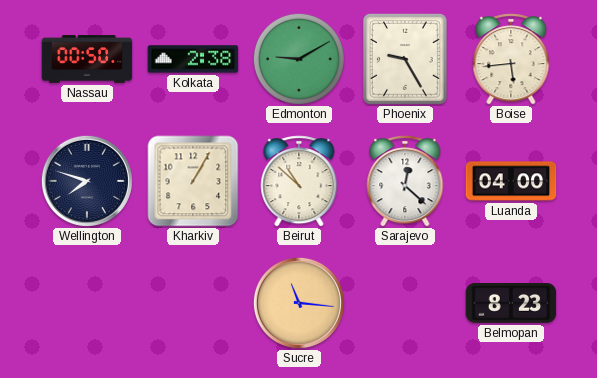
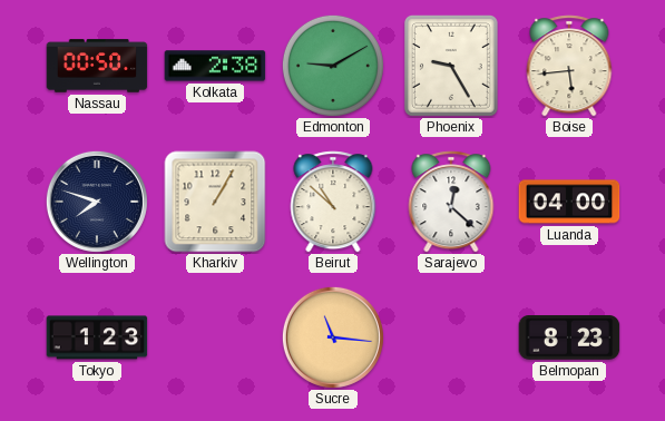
Tokyo: none -> 1:23 (97, 337)
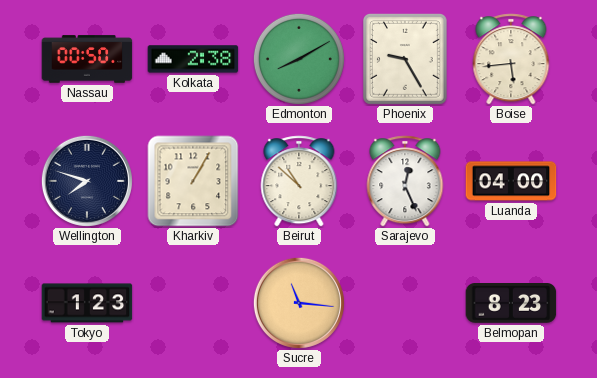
Edmonton: 9:10 -> 8:10 (299, 59)
Sarajevo: 12:22 -> 12:26 (405, 181)
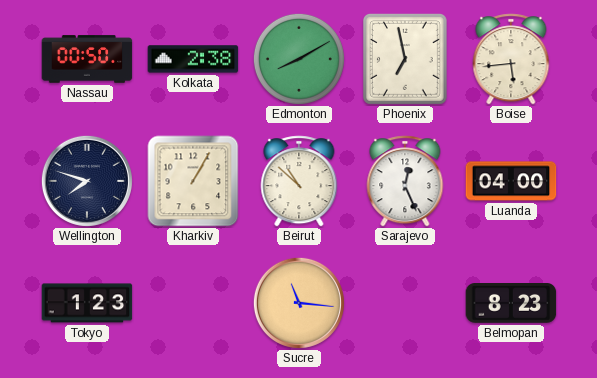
Phoenix: 9:25 -> 6:58 (405, 59)
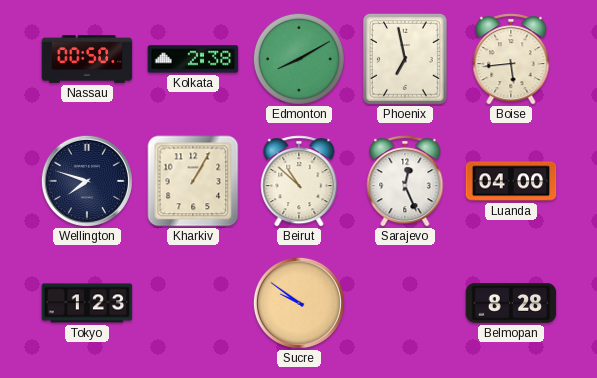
Sucre: 11:16 -> 9:51 (299, 303)
Belmopan: 8:23 -> 8:28 (511, 303)
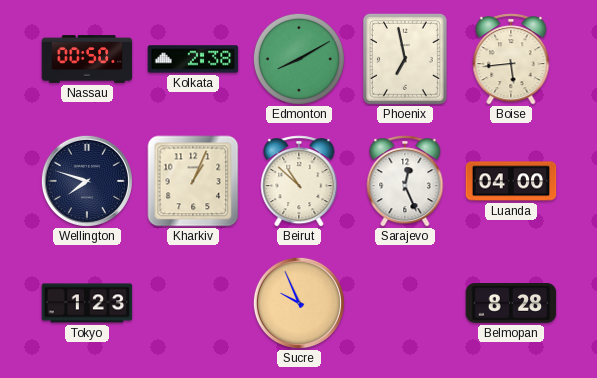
Kharkiv: 1:05 -> 1:04 (193, 181)
Sucre: 9:51 -> 9:56 (299, 303)
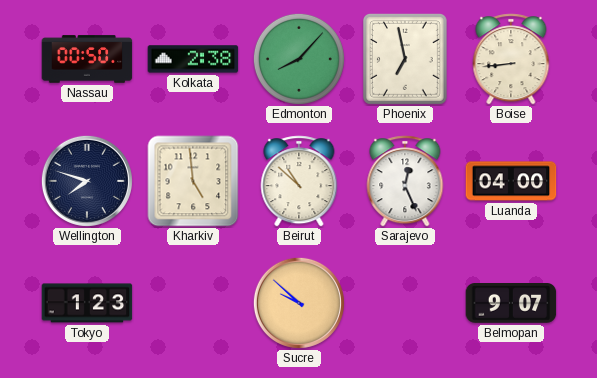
Edmonton: 8:10 -> 8:07 (299, 59)
Boise: 5:44 -> 8:44 (511, 59)
Kharkiv: 1:04 -> 4:59 (193, 181)
Sucre: 9:56 -> 9:52 (299, 303)
Belmopan: 8:28 -> 9:07 (511, 303)
